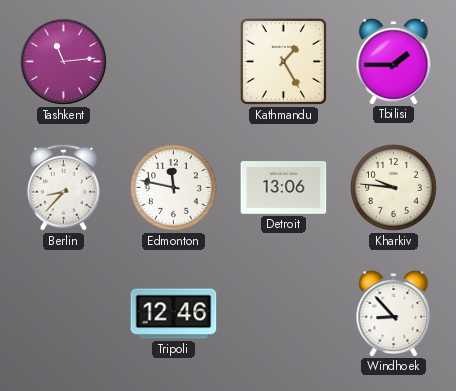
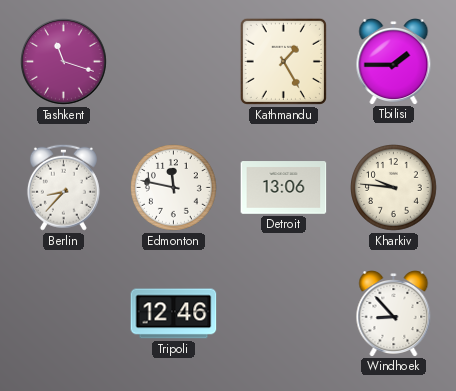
Tashkent: 11:14 -> 11:18 (64, 62)
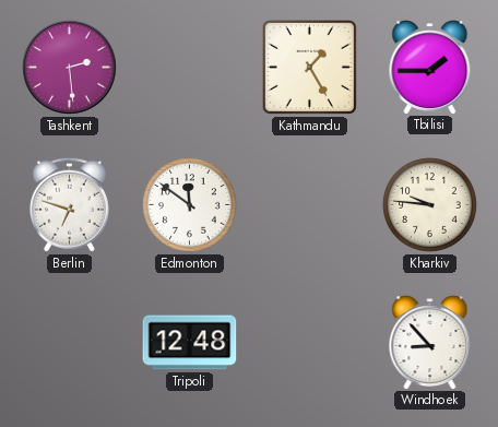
Tashkent: 11:18 -> 2:29 (70, 68)
Berlin: 8:37 -> 6:48 (69, 204)
Edmonton: 11:47 -> 11:51 (190, 205)
Detroit: 13:06 -> none (284, 188)
Tripoli: 12:46 -> 12:48 (190, 343)
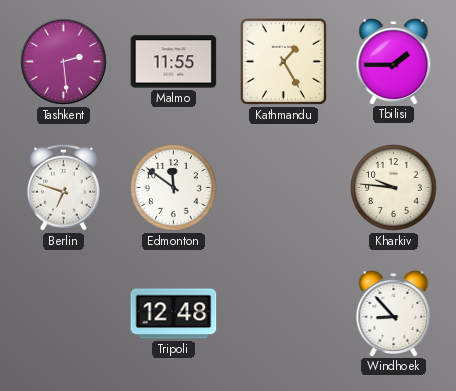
Malmo: none -> 11:55 (174, 62)
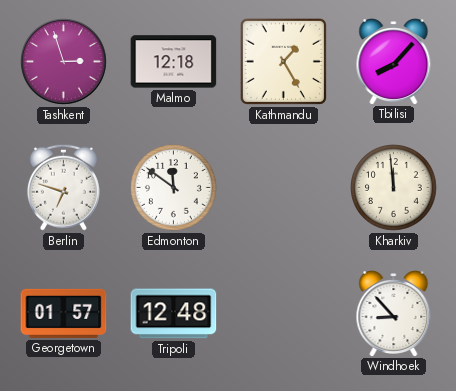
Tashkent: 2:29 -> 2:57 (64, 62)
Malmo: 11:55 -> 12:18 (174, 62)
Tbilisi: 1:45 -> 8:07 (394, 62)
Kharkiv: 9:46 -> 11:59 (394, 188)
Georgetown: none -> 01:57 (64, 313)
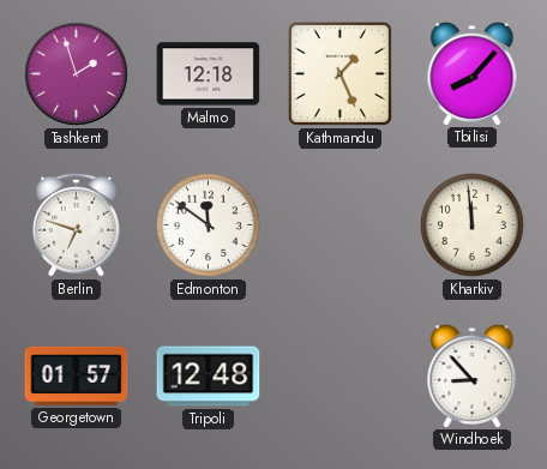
Tashkent: 2:57 -> 1:57 (77, 74)
Kathmandu: 1:25 -> 1:26 (339, 73)
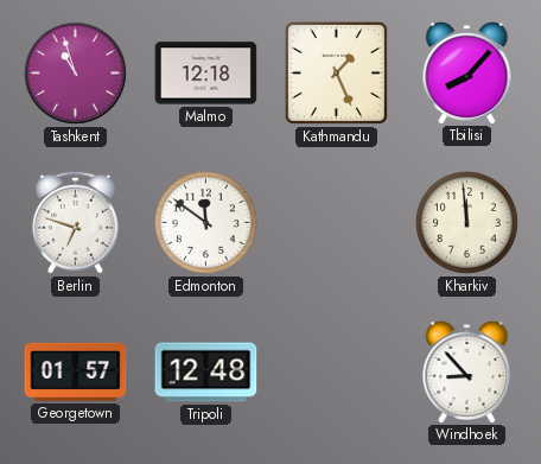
Tashkent: 1:57 -> 10:57 (76, 74)
